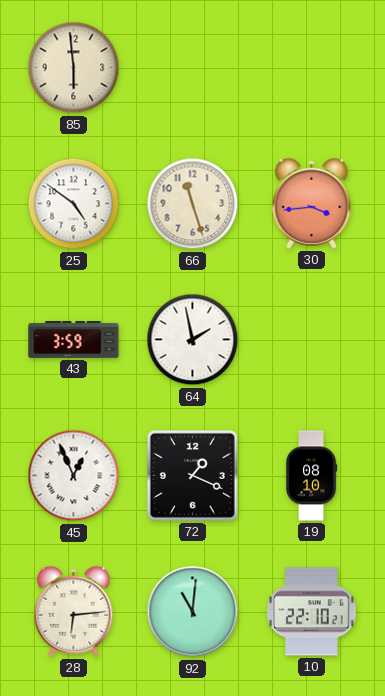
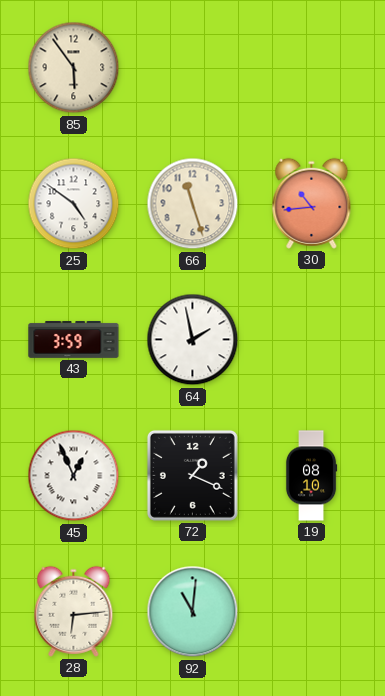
85: 5:59 -> 5:54 (74, 68)
30: 3:44 -> 10:44 (312, 203)
10: 22:10 -> none (312, 612)
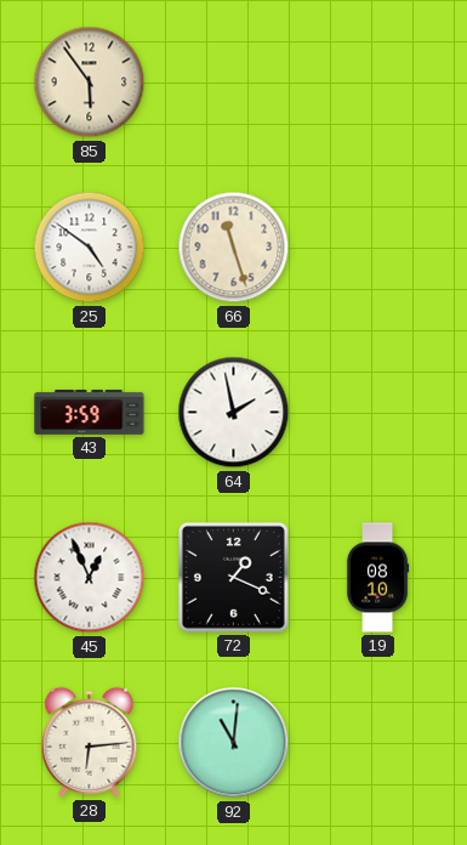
30: 10:44 -> none (312, 203)
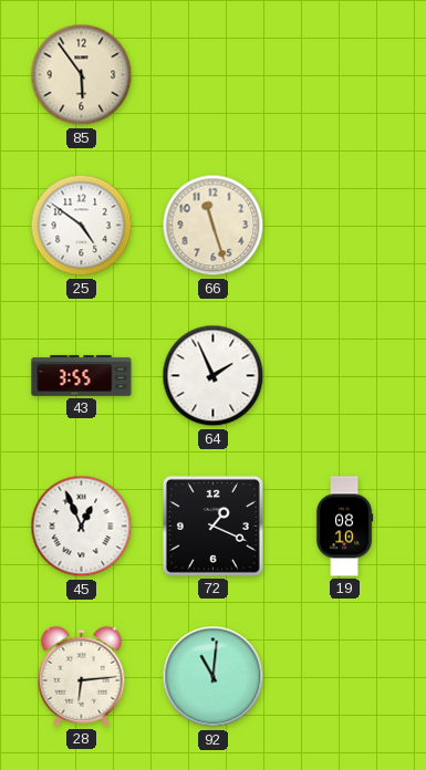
43: 3:59 -> 3:55 (82, 376)
64: 1:58 -> 1:56 (214, 376)
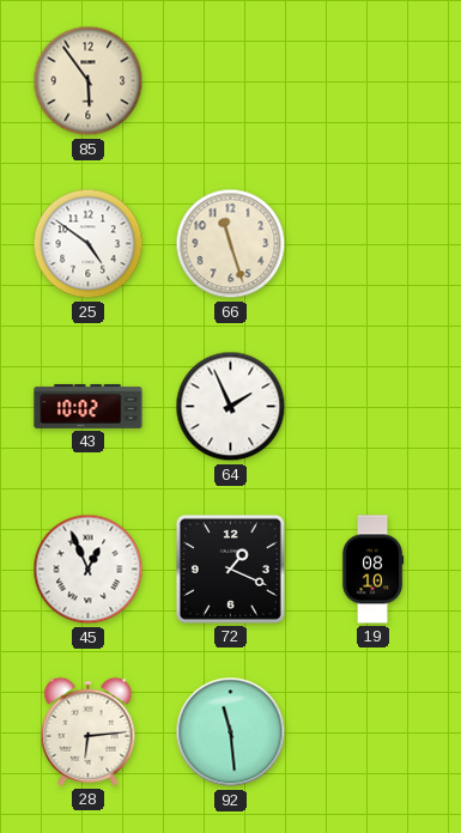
43: 3:55 -> 10:02 (89, 407)
92: 11:01 -> 11:29 (231, 732)
